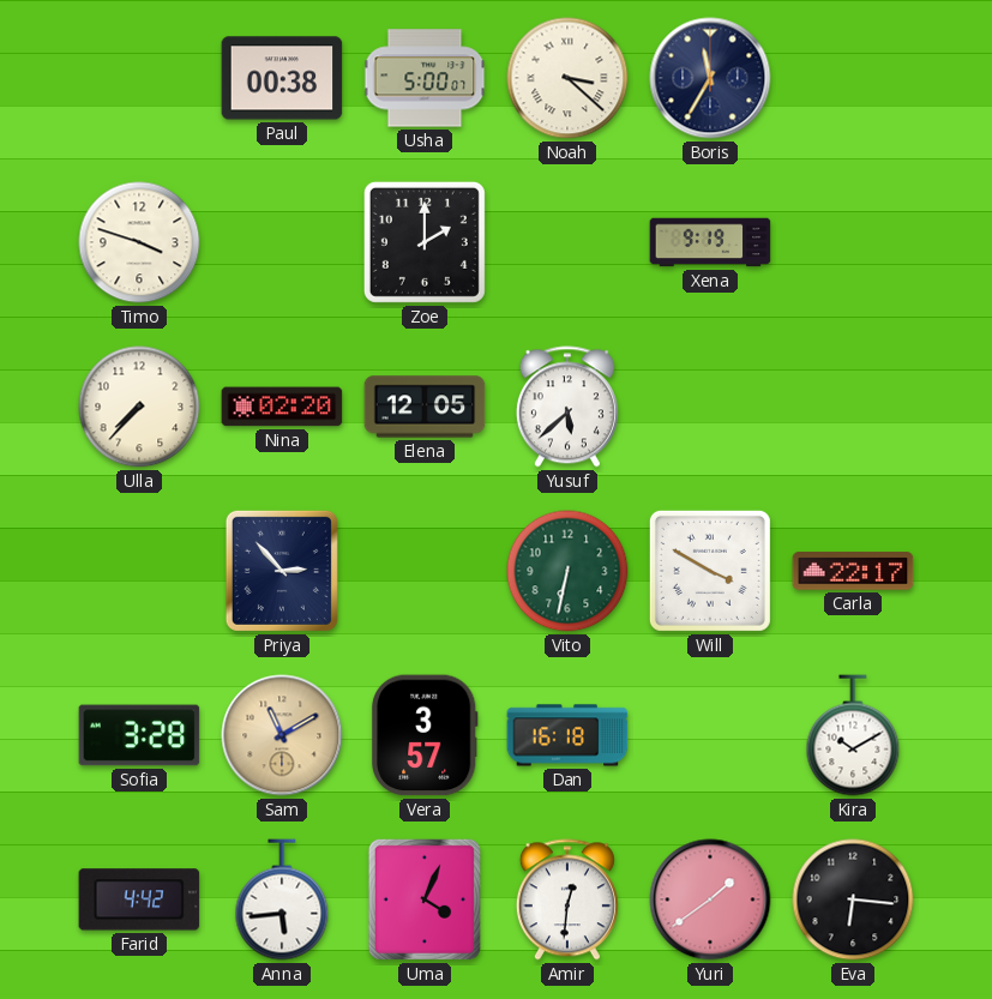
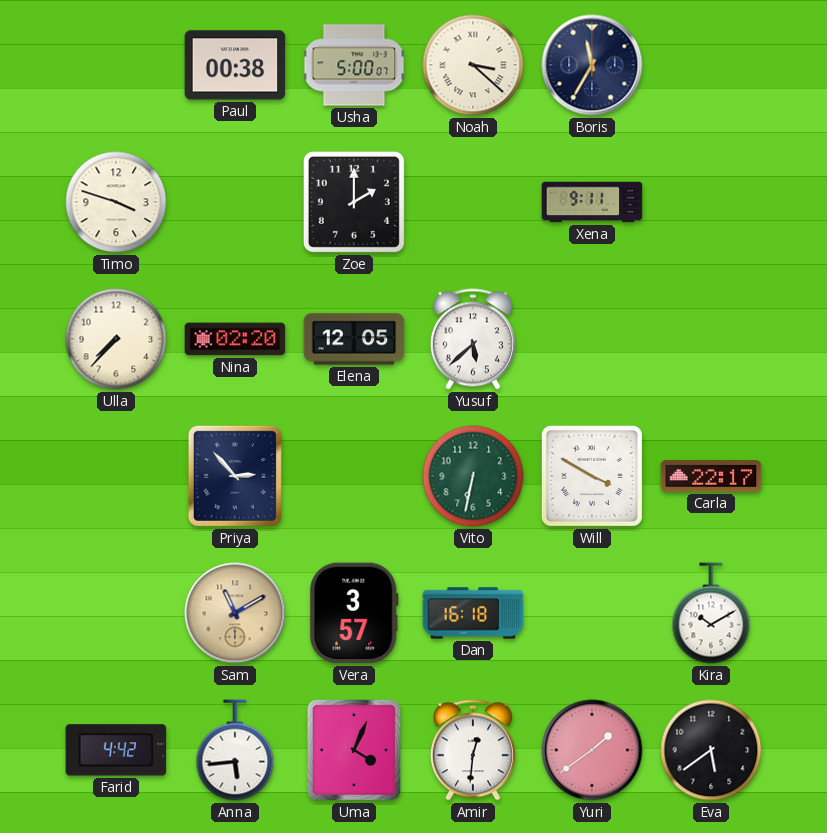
Xena: 9:19 -> 9:11 (592, 202)
Sofia: 3:28 -> none (139, 735)
Eva: 6:16 -> 5:39 (711, 750)
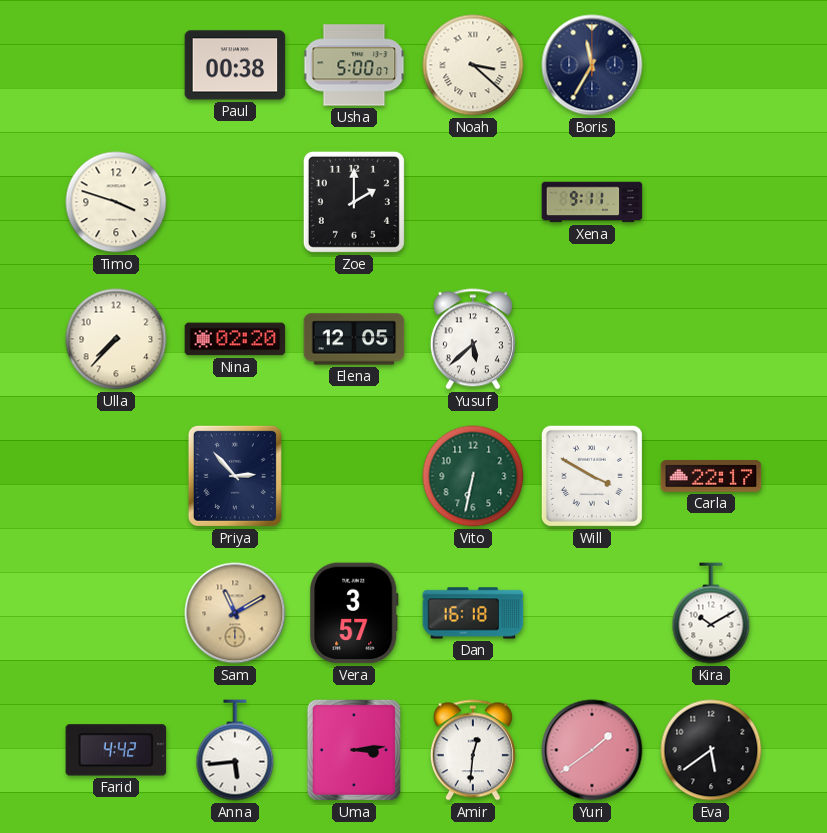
Uma: 4:04 -> 3:14 (354, 750)
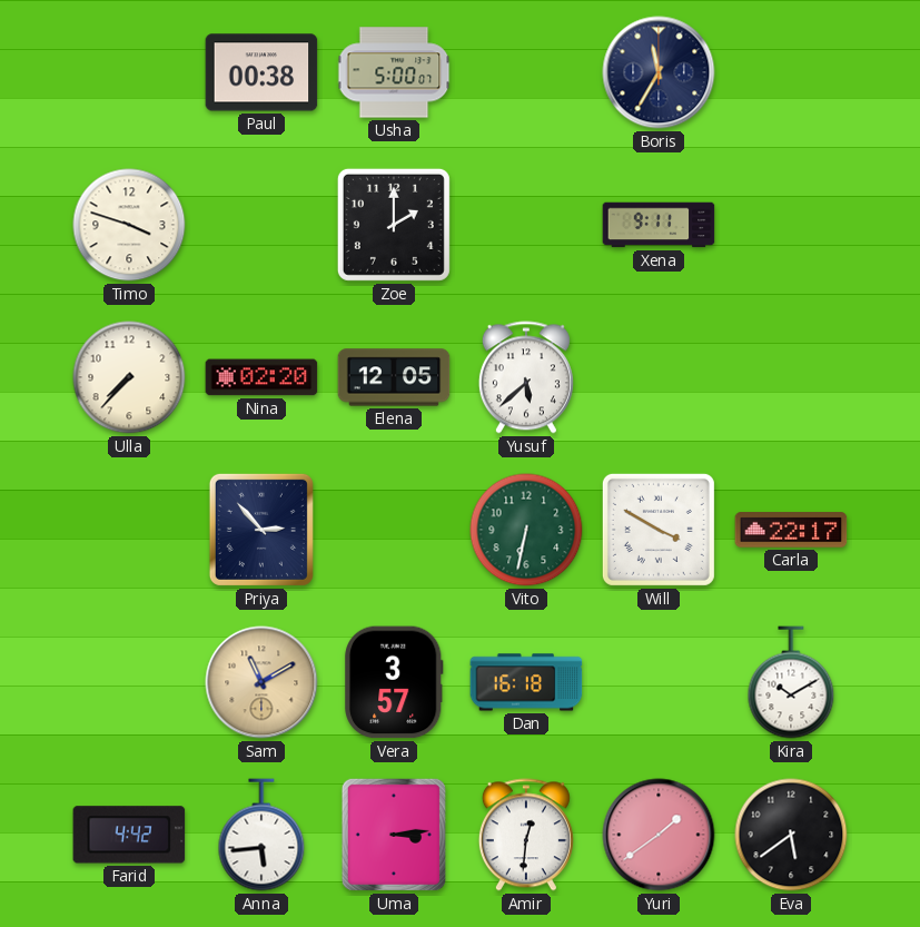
Noah: 3:22 -> none (473, 65)
